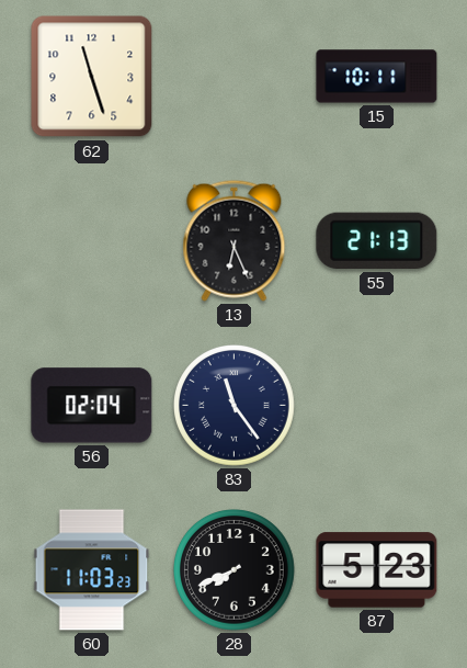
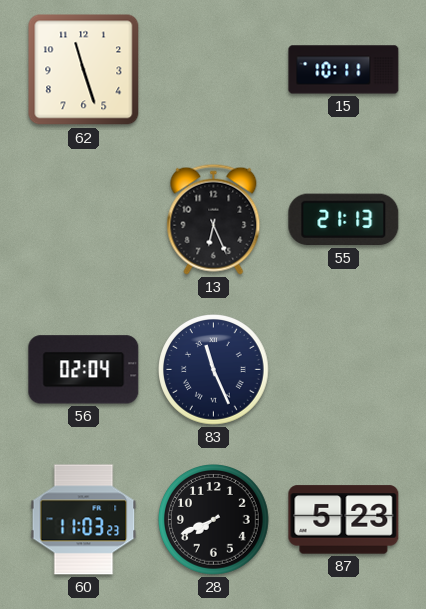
83: 11:24 -> 11:26 (214, 370)
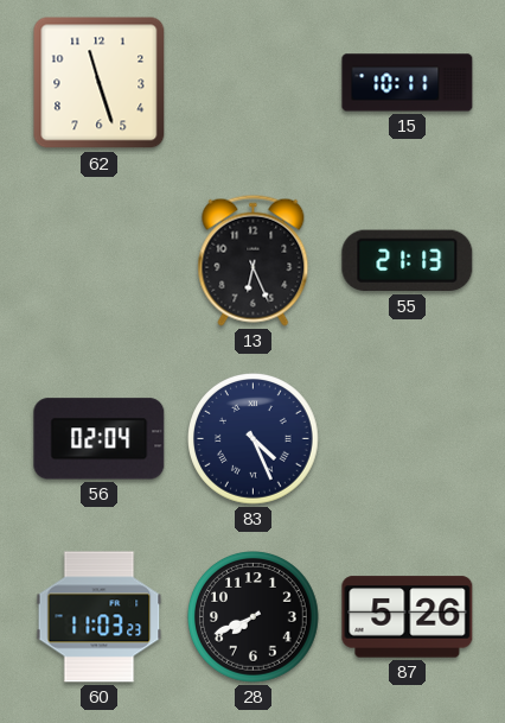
83: 11:26 -> 4:26 (254, 439)
87: 5:23 -> 5:26 (408, 617)
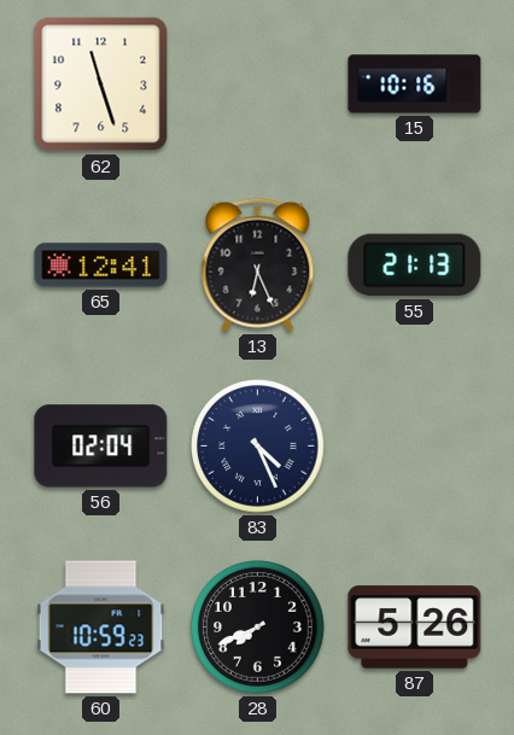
15: 10:11 -> 10:16 (415, 84)
65: none -> 12:41 (101, 266)
60: 11:03 -> 10:59 (101, 628)
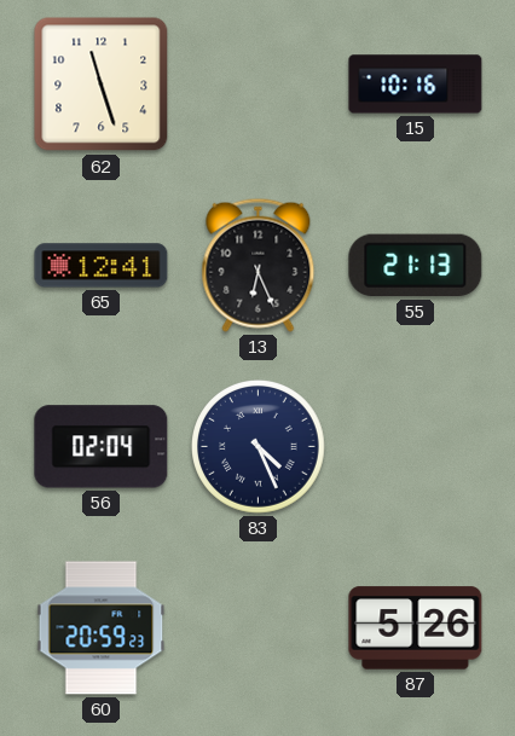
60: 10:59 -> 20:59 (102, 628)
28: 7:41 -> none (258, 628)
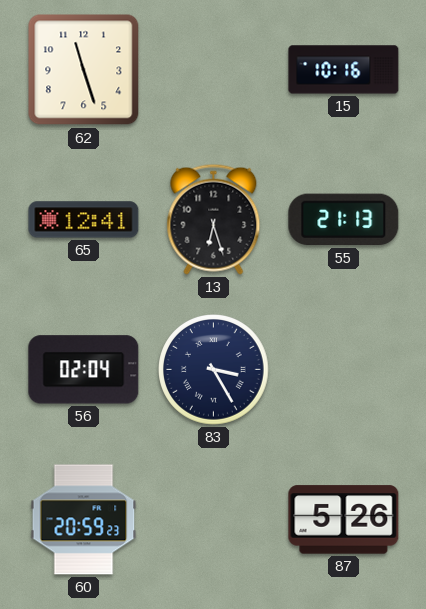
13: 6:26 -> 6:27 (214, 219)
83: 4:26 -> 3:25 (214, 370)
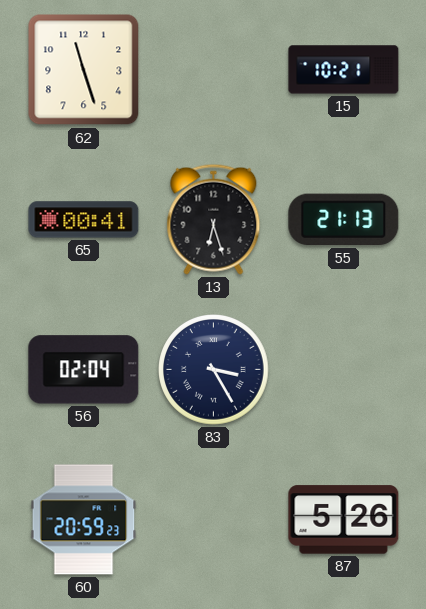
15: 10:16 -> 10:21 (344, 70)
65: 12:41 -> 00:41 (84, 220)
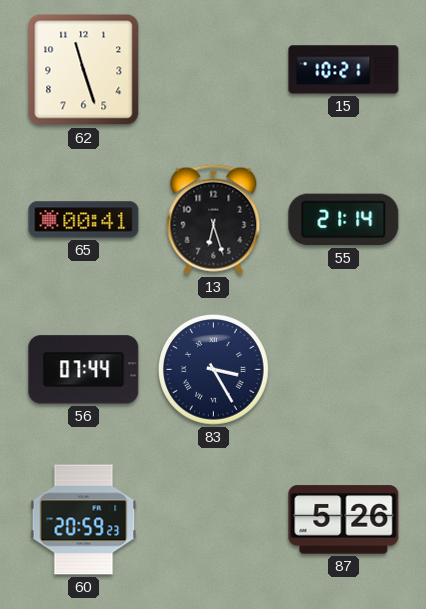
55: 21:13 -> 21:14 (344, 220)
56: 02:04 -> 07:44 (84, 370)
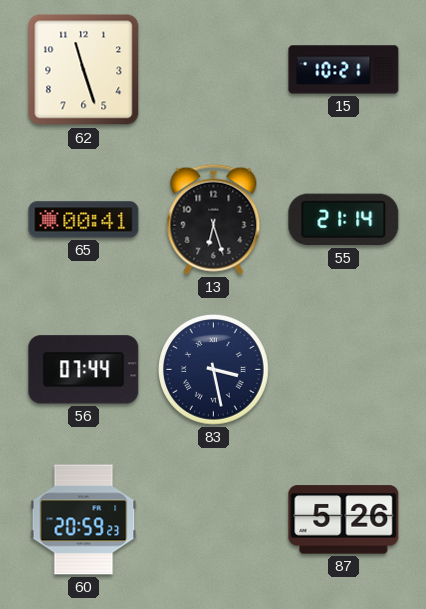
83: 3:25 -> 3:28 (214, 370)
